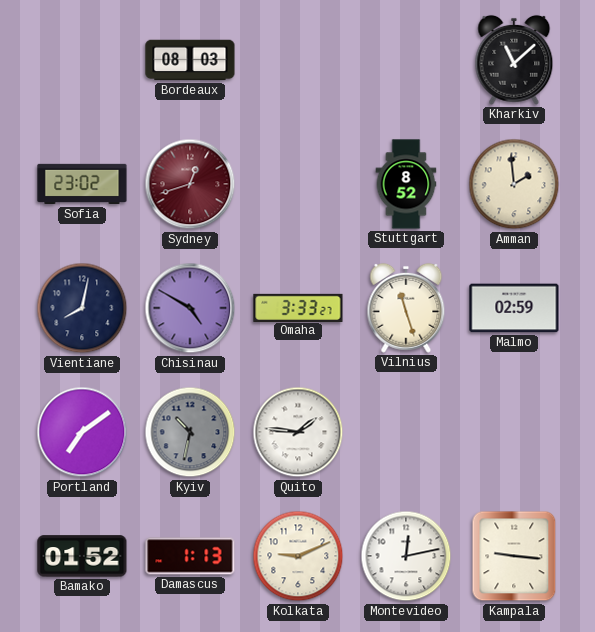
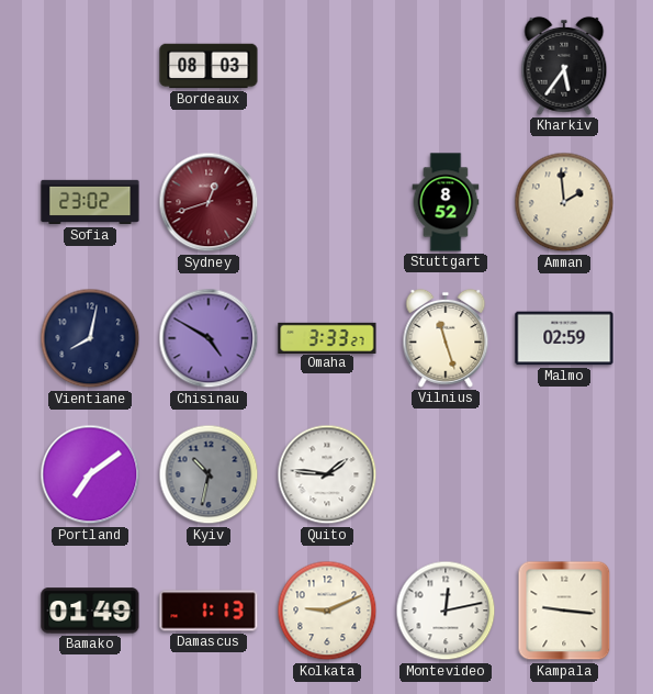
Kharkiv: 11:08 -> 5:36 (564, 66)
Bamako: 01:52 -> 01:49 (90, 611)
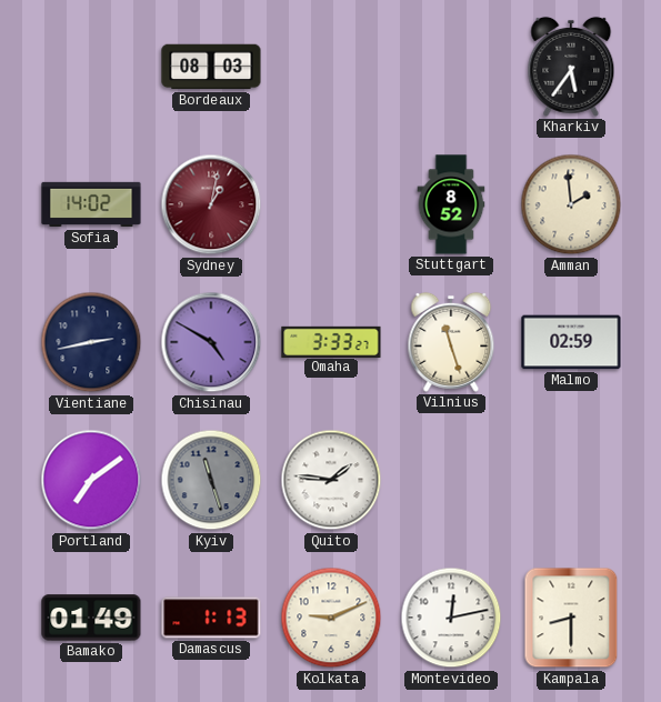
Sofia: 23:02 -> 14:02 (91, 204)
Sydney: 12:42 -> 1:02 (211, 204)
Vientiane: 8:02 -> 2:43 (91, 342)
Kyiv: 10:32 -> 11:27 (211, 480)
Kampala: 9:16 -> 8:30 (571, 618)
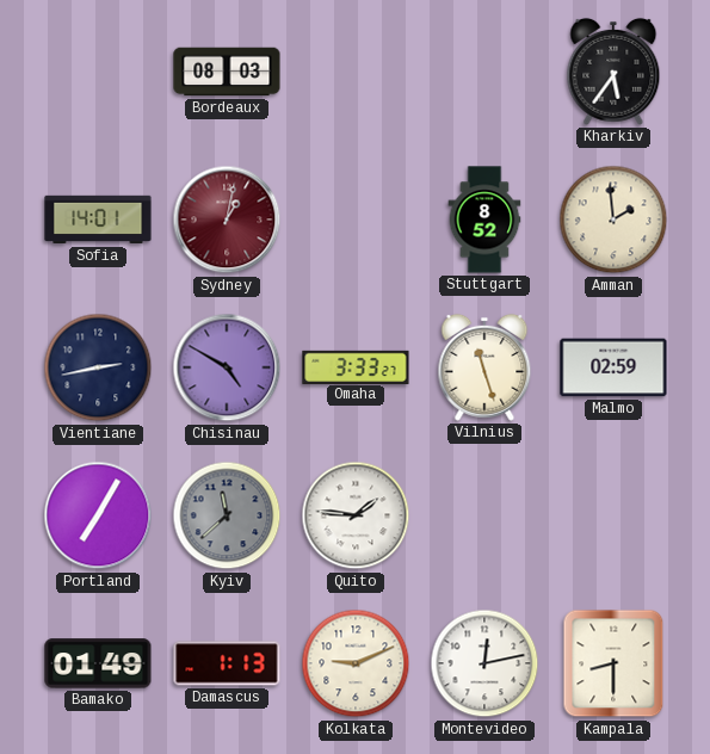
Sofia: 14:02 -> 14:01 (98, 220)
Portland: 7:09 -> 7:05 (98, 515)
Kyiv: 11:27 -> 11:38 (227, 515)
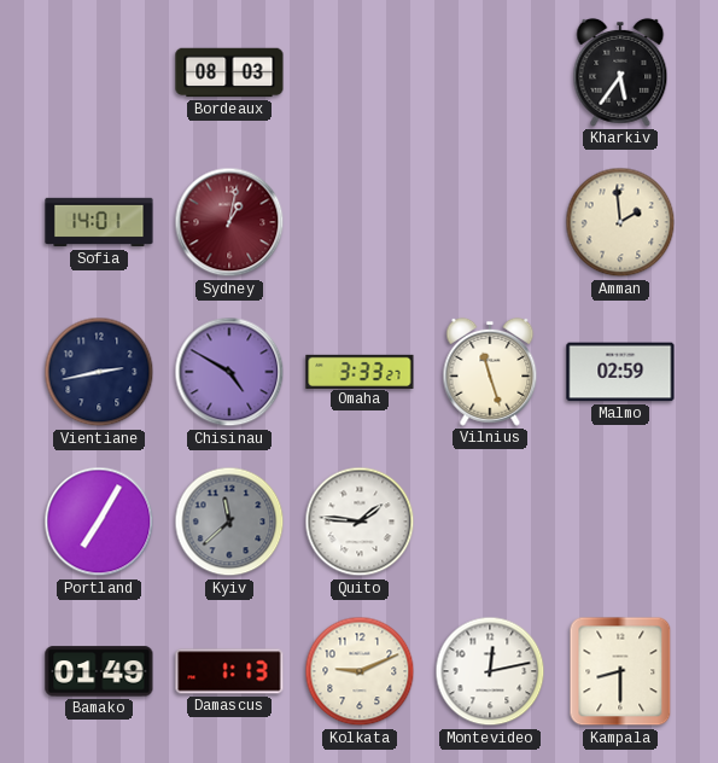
Stuttgart: 8:52 -> none (484, 220)
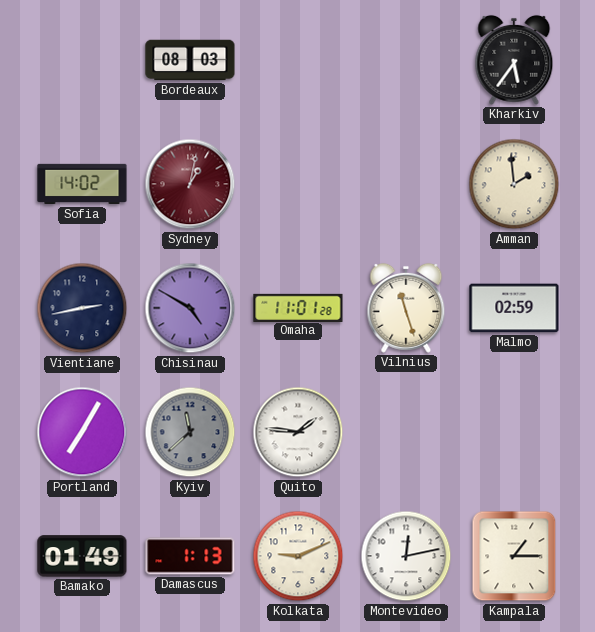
Sofia: 14:01 -> 14:02 (82, 184)
Omaha: 3:33 -> 11:01 (298, 307)
Kampala: 8:30 -> 1:15 (514, 556)
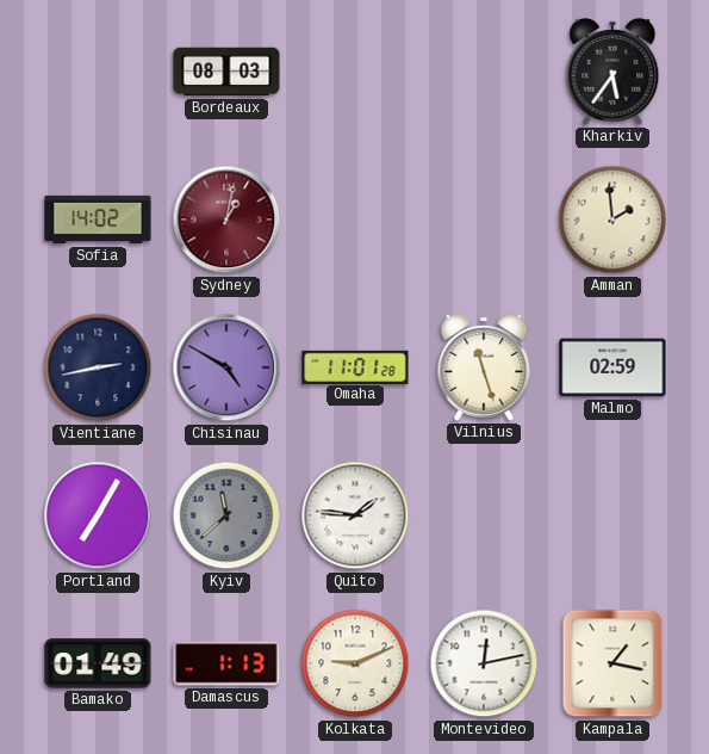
Kampala: 1:15 -> 1:17 (612, 663)
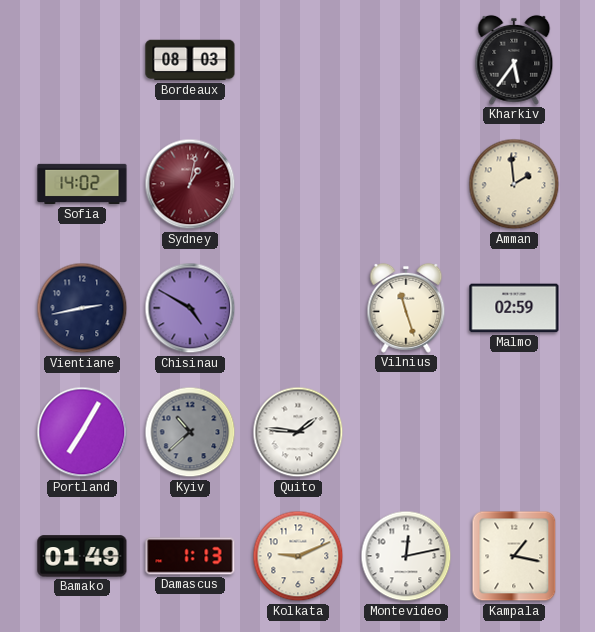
Omaha: 11:01 -> none (355, 366)
Kyiv: 11:38 -> 10:38 (190, 432)
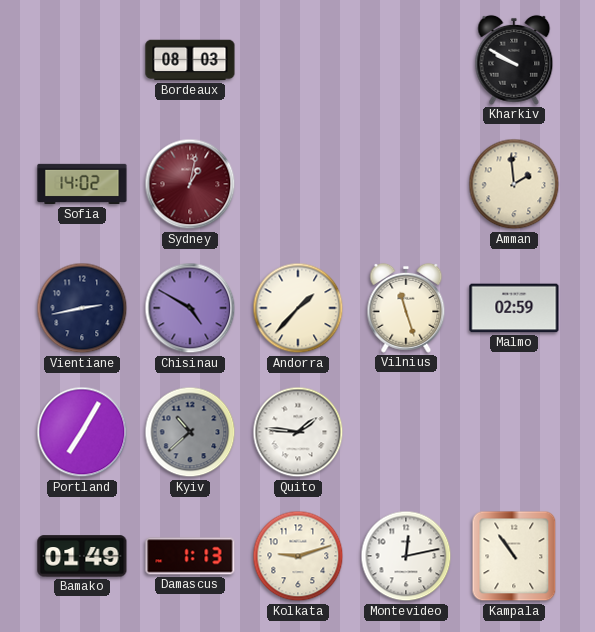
Kharkiv: 5:36 -> 9:50 (514, 60)
Andorra: none -> 1:37 (298, 308)
Kolkata: 9:11 -> 9:12 (298, 556)
Kampala: 1:17 -> 10:54 (514, 556)
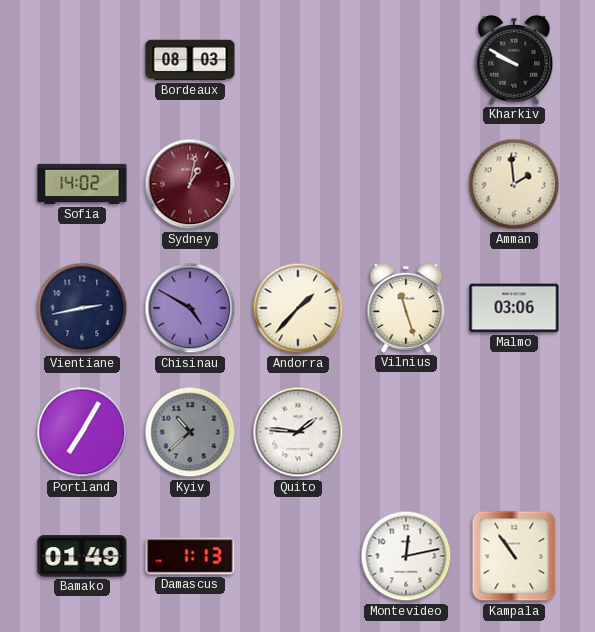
Malmo: 02:59 -> 03:06 (514, 308)
Kolkata: 9:12 -> none (298, 556)
